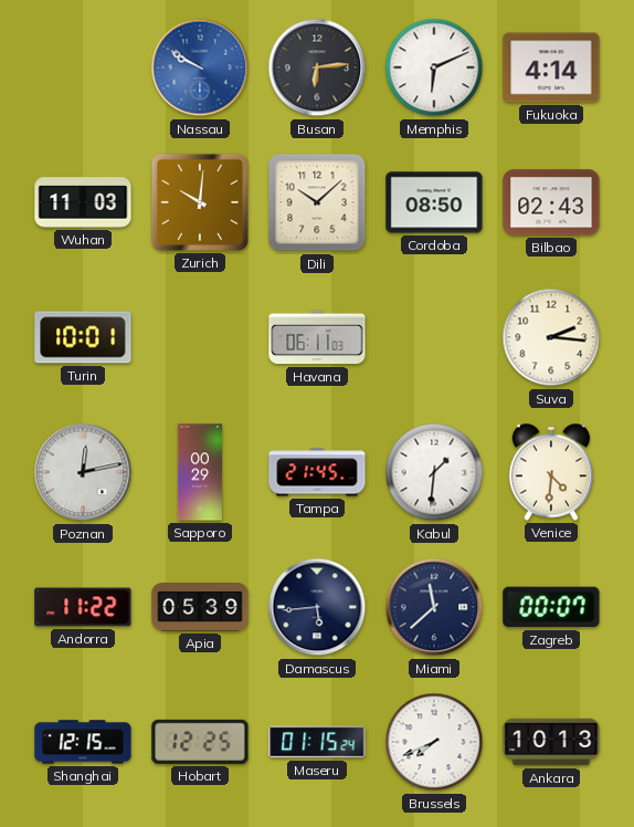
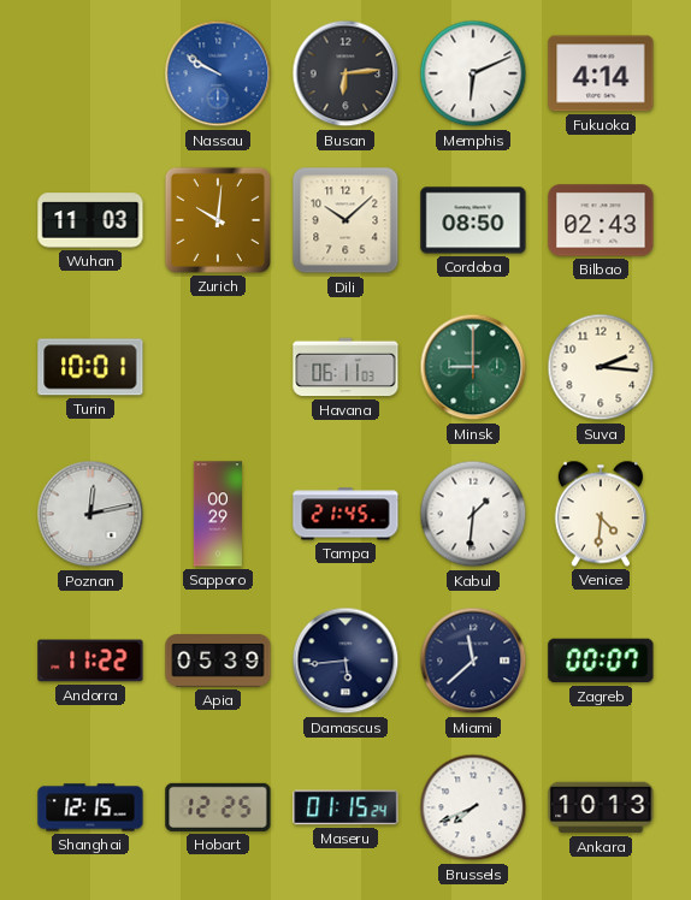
Minsk: none -> 9:00 (473, 367)
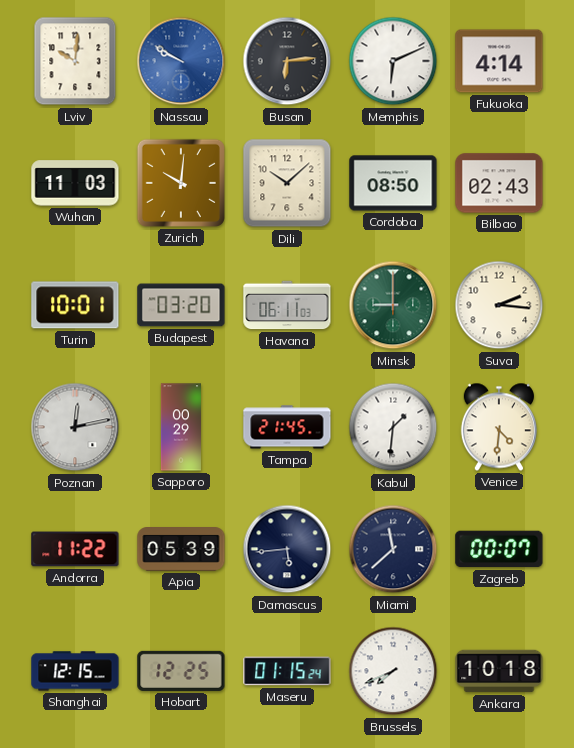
Lviv: none -> 10:01 (75, 61)
Budapest: none -> 03:20 (181, 305)
Ankara: 10:13 -> 10:18 (499, 671)
